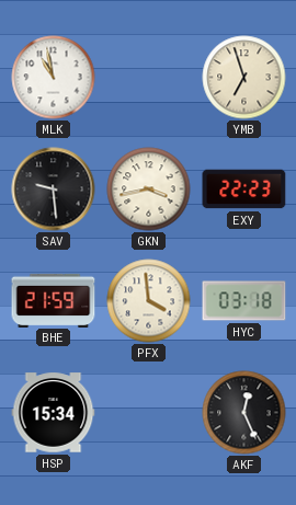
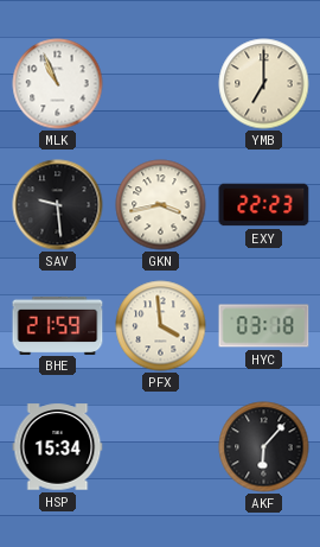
MLK: 10:58 -> 10:56 (58, 84)
YMB: 6:57 -> 7:00 (264, 84)
AKF: 12:26 -> 6:07 (264, 447)
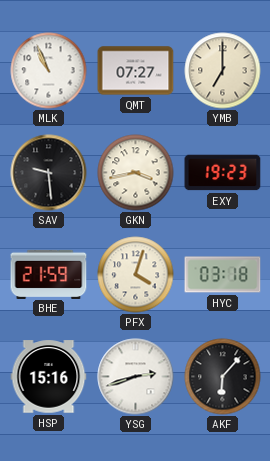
QMT: none -> 07:27 (136, 71)
EXY: 22:23 -> 19:23 (223, 173)
PFX: 3:59 -> 4:03 (136, 275)
HSP: 15:34 -> 15:16 (49, 377)
YSG: none -> 2:42 (136, 377)
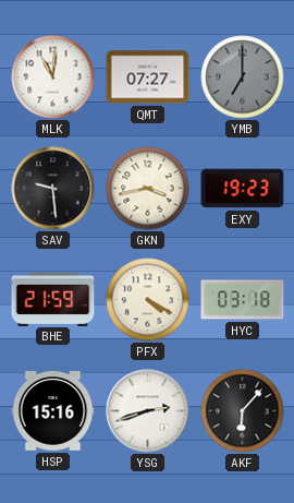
MLK: 10:56 -> 11:01 (53, 77)
YMB dial: cream -> grey (243, 77)
PFX: 4:03 -> 4:20 (148, 300)
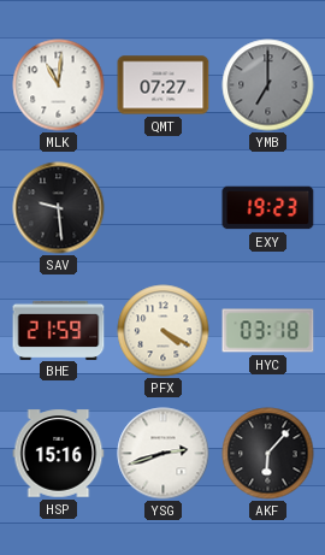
GKN: 3:43 -> none (148, 189)
